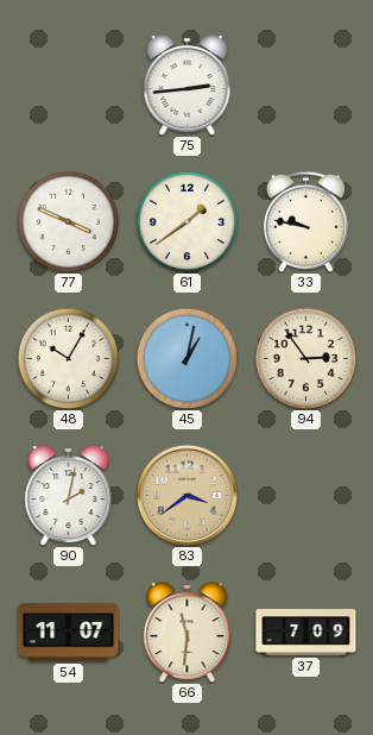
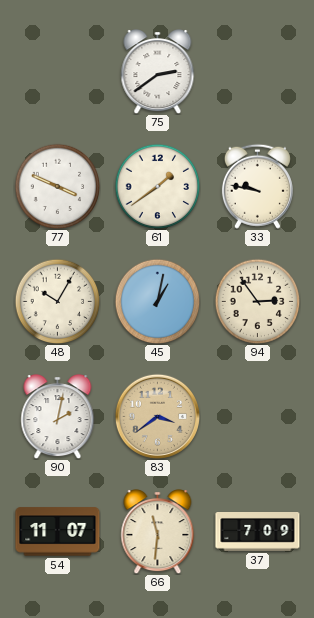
75: 2:44 -> 2:39 (158, 72)
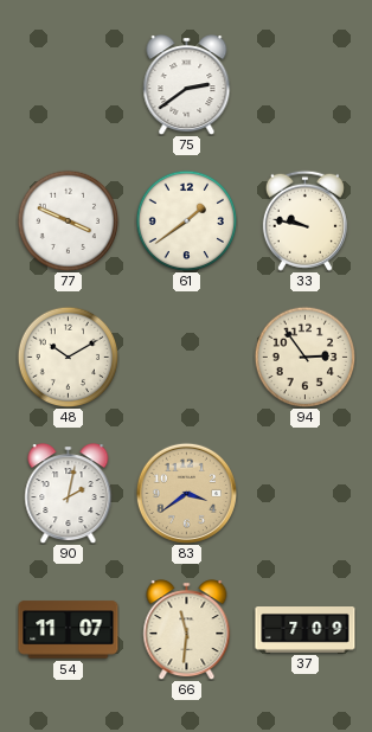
48: 10:05 -> 10:10 (68, 357)
45: 1:02 -> none (157, 301)
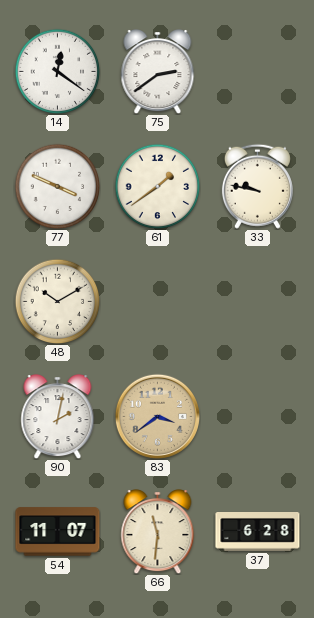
14: none -> 12:21 (57, 71)
94: 2:54 -> none (304, 357)
37: 7:09 -> 6:28 (258, 532)
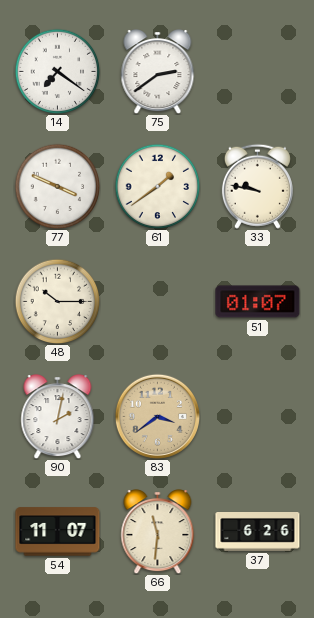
14: 12:21 -> 7:21 (57, 71)
48: 10:10 -> 10:15 (57, 301)
51: none -> 01:07 (258, 302)
37: 6:28 -> 6:26 (258, 532)
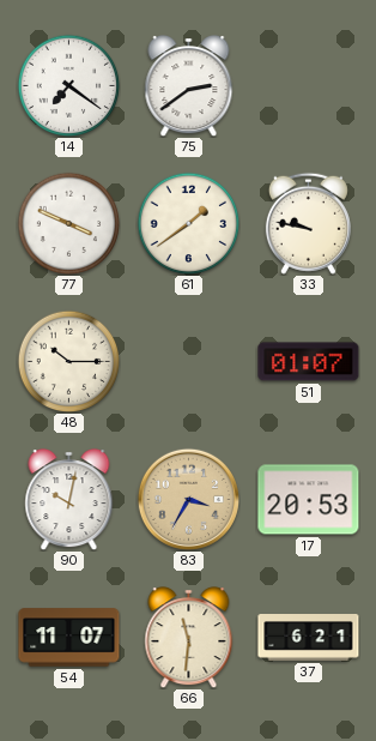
90: 2:02 -> 10:02 (69, 500)
83: 3:39 -> 3:35 (188, 499)
17: none -> 20:53 (309, 500)
37: 6:26 -> 6:21 (309, 638)
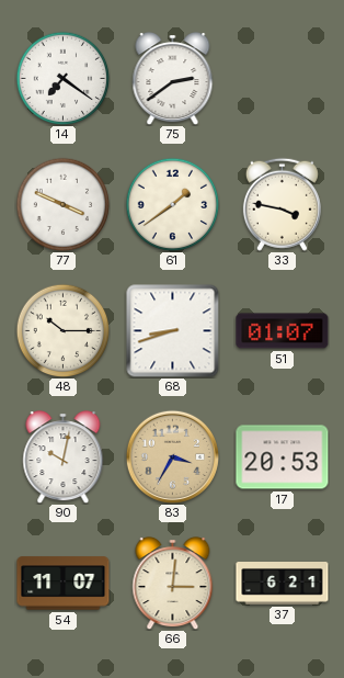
33: 9:47 -> 3:47 (282, 204)
68: none -> 8:42 (173, 331)
66: 11:31 -> 3:01 (173, 584)
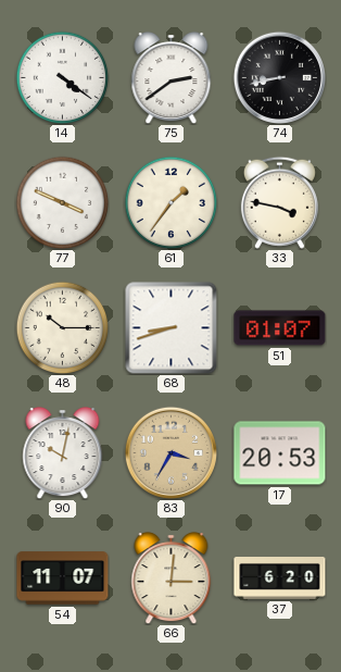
14: 7:21 -> 4:21 (62, 77)
74: none -> 8:43 (279, 77)
61: 1:39 -> 1:36 (171, 202)
37: 6:21 -> 6:20 (280, 578)
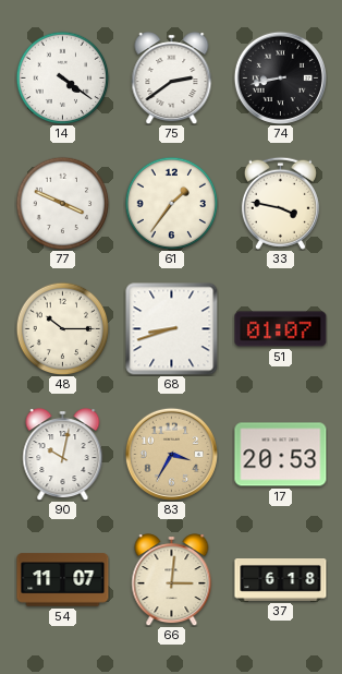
37: 6:20 -> 6:18 (281, 580)
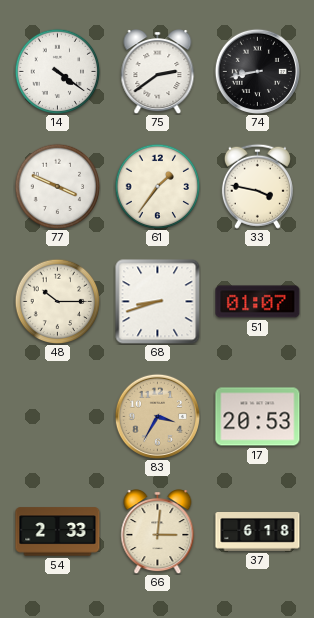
90: 10:02 -> none (63, 455)
54: 11:07 -> 2:33 (58, 532)
